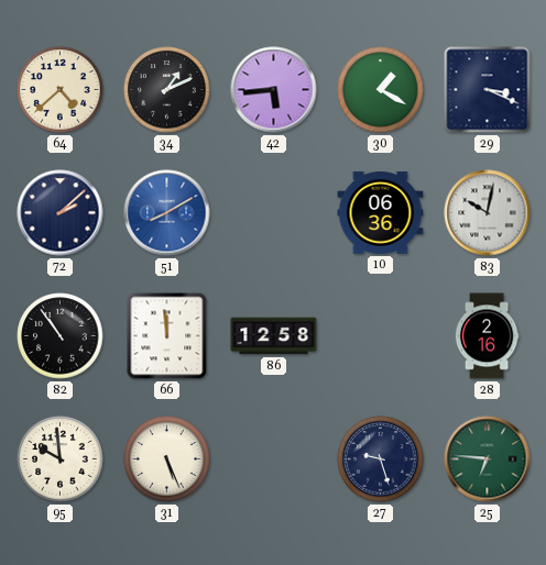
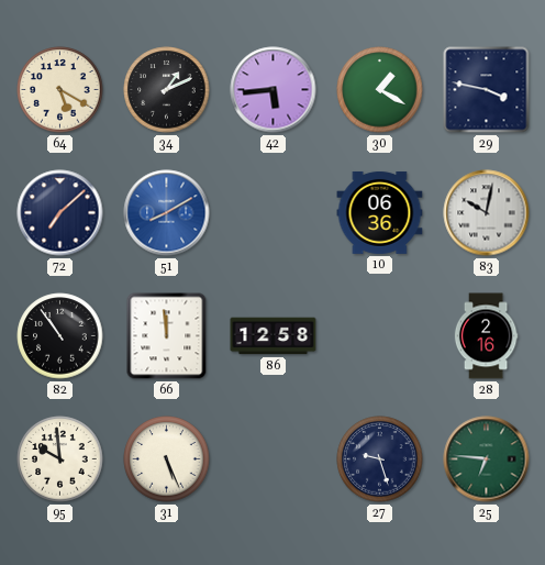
64: 4:38 -> 5:20 (60, 90)
29: 3:19 -> 3:47 (487, 90)
72: 2:08 -> 7:08 (60, 213)
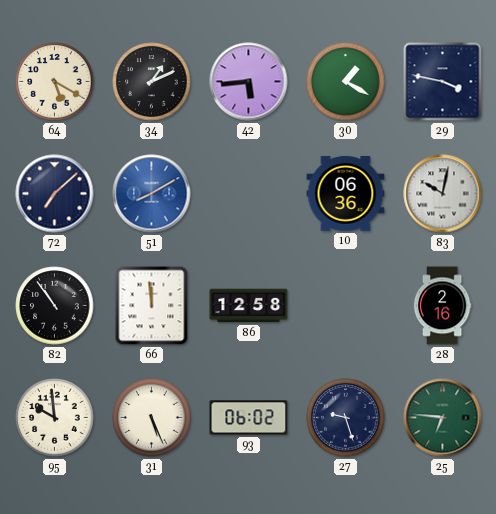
93: none -> 06:02 (249, 418)
